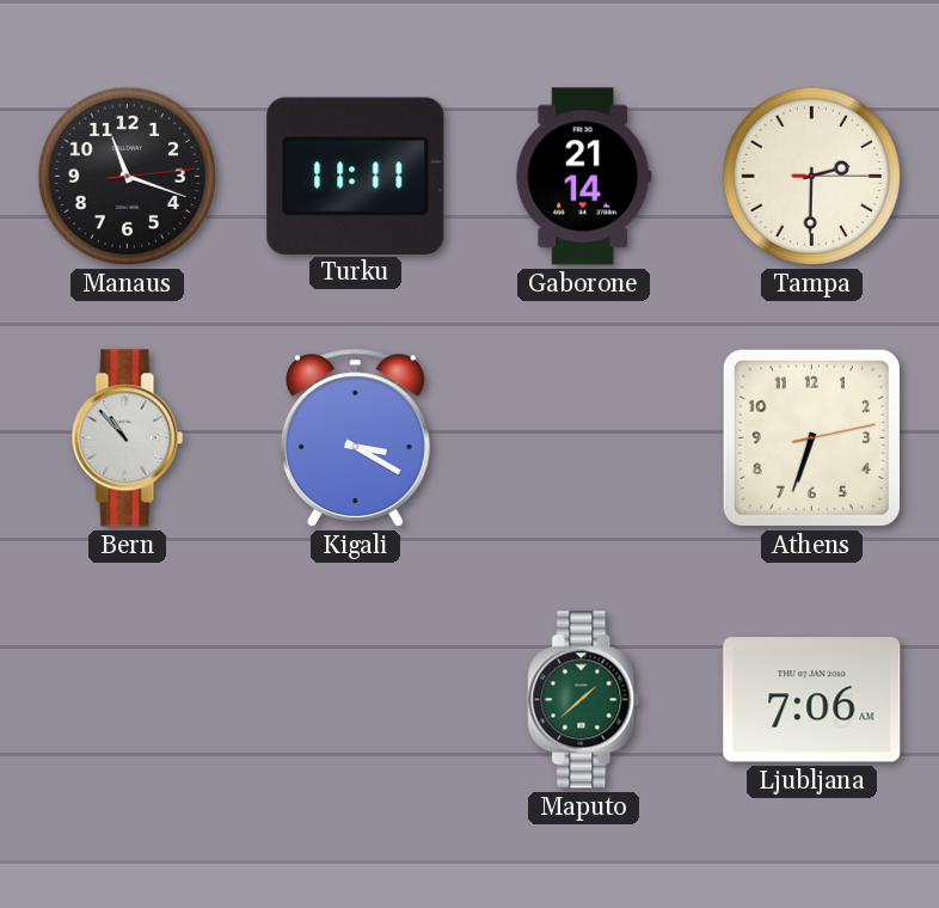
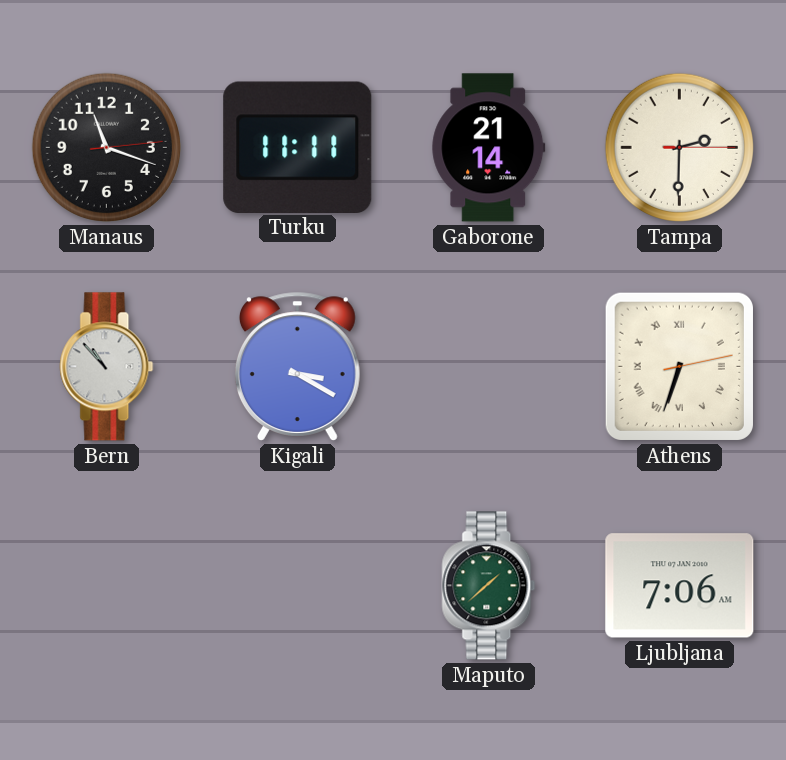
Athens numerals: Arabic -> Roman (679, 366)
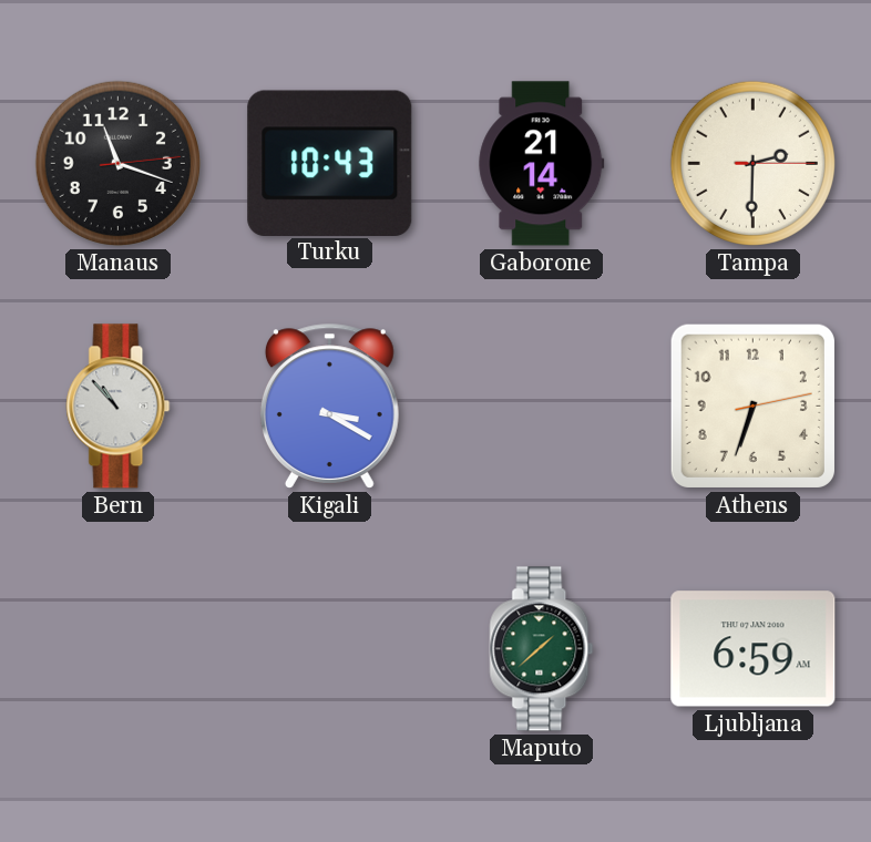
Turku: 11:11 -> 10:43 (330, 163)
Athens numerals: Roman -> Arabic (752, 405)
Ljubljana: 7:06 -> 6:59 (754, 649)
